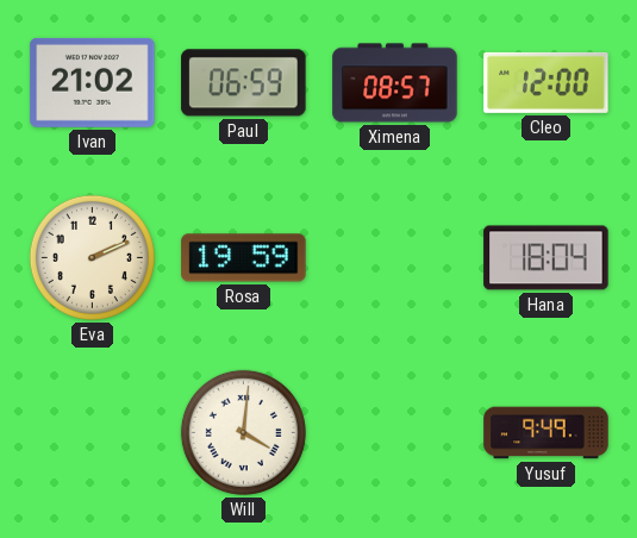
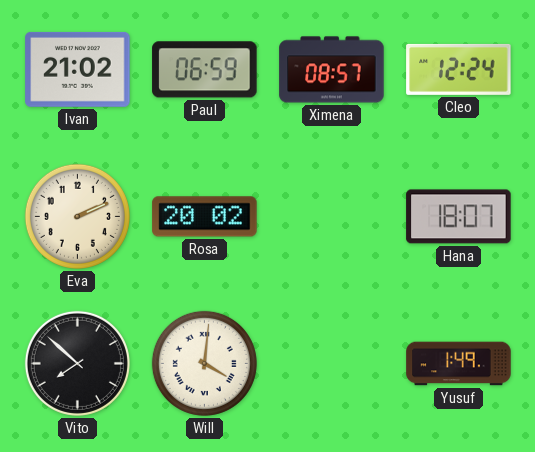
Cleo: 12:00 -> 12:24 (459, 69)
Rosa: 19:59 -> 20:02 (205, 217)
Hana: 18:04 -> 18:07 (459, 217)
Vito: none -> 7:52 (77, 363)
Yusuf: 9:49 -> 1:49 (459, 364)
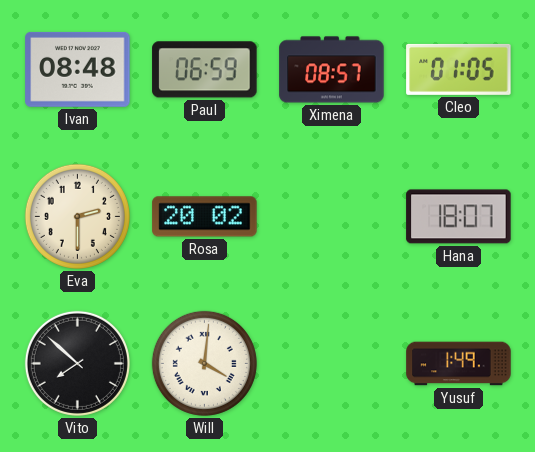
Ivan: 21:02 -> 08:48 (78, 69)
Cleo: 12:24 -> 01:05 (459, 69)
Eva: 2:11 -> 2:30 (77, 216)
